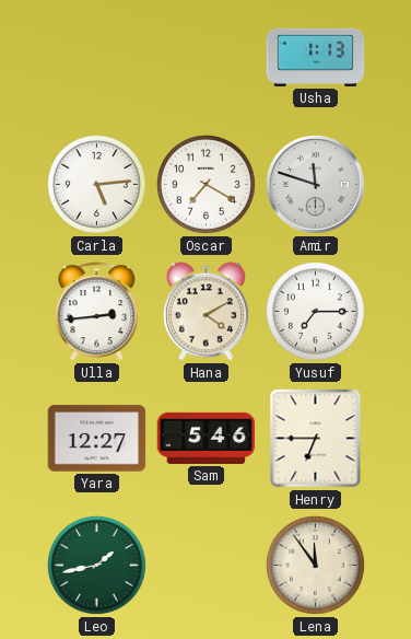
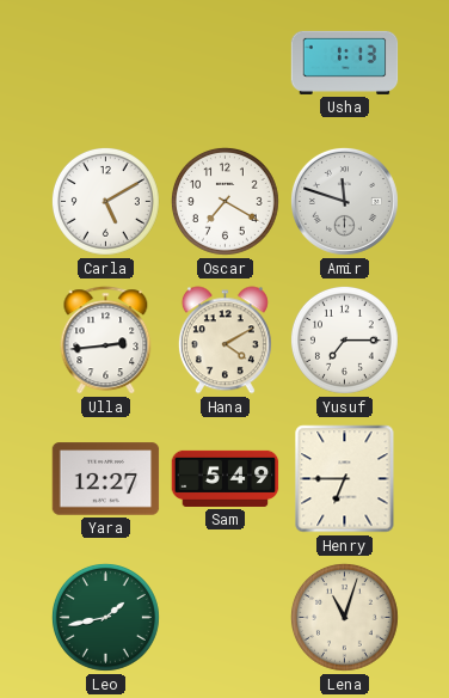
Carla: 5:14 -> 5:10 (105, 201)
Sam: 5:46 -> 5:49 (226, 478)
Lena: 11:54 -> 11:03 (344, 617)
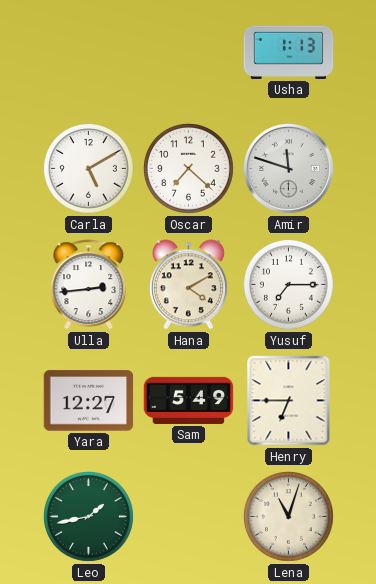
Oscar: 7:20 -> 7:22 (188, 168)
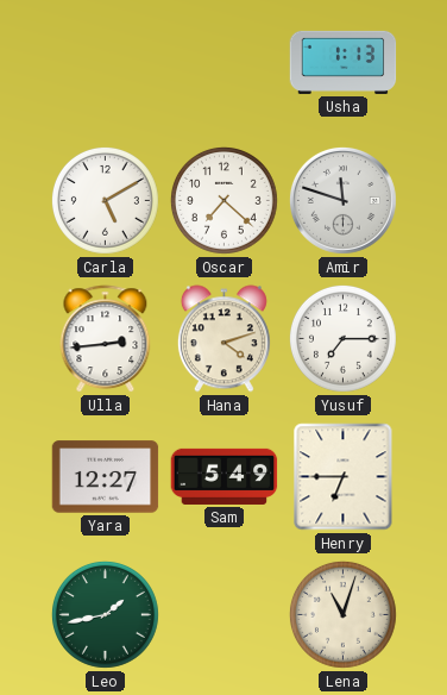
Hana: 4:10 -> 4:12 (223, 339)
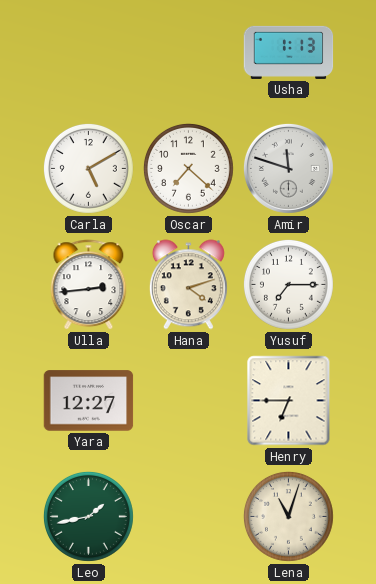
Sam: 5:49 -> none (225, 476)
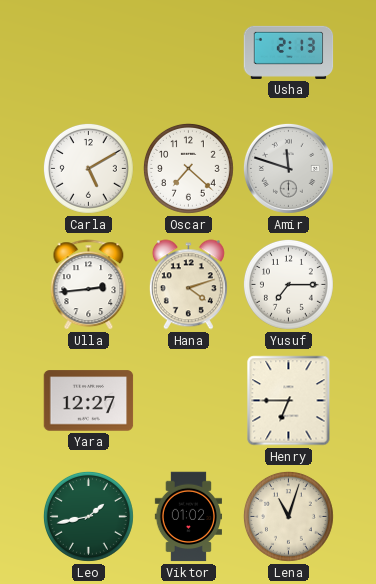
Usha: 1:13 -> 2:13 (289, 52)
Viktor: none -> 01:02 (188, 517)
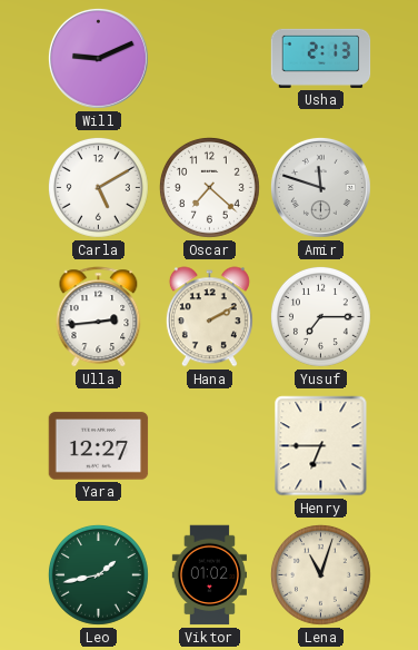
Will: none -> 9:11 (98, 58)
Hana: 4:12 -> 2:10 (209, 317)
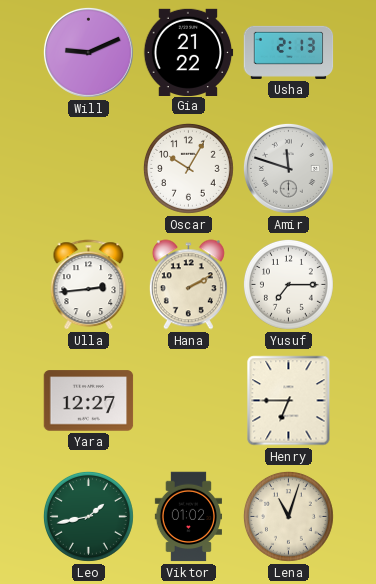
Gia: none -> 21:22 (188, 52)
Carla: 5:10 -> none (98, 187)
Oscar: 7:22 -> 10:05 (188, 168)
